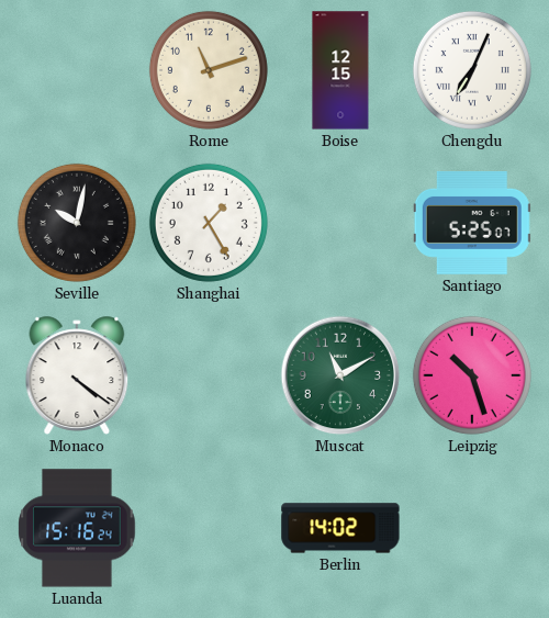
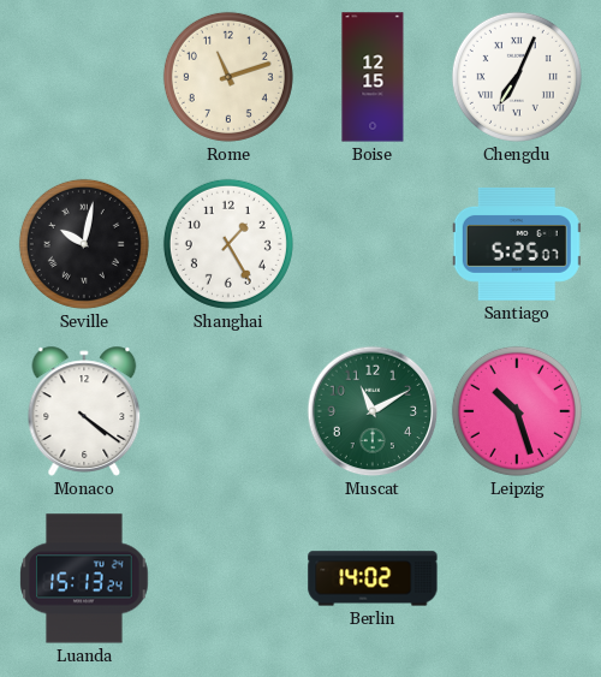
Luanda: 15:16 -> 15:13 (84, 578)
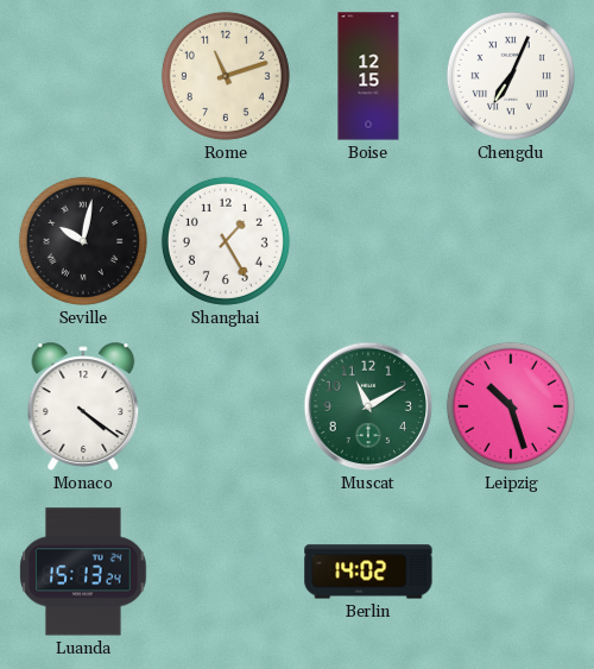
Santiago: 5:25 -> none (517, 244)
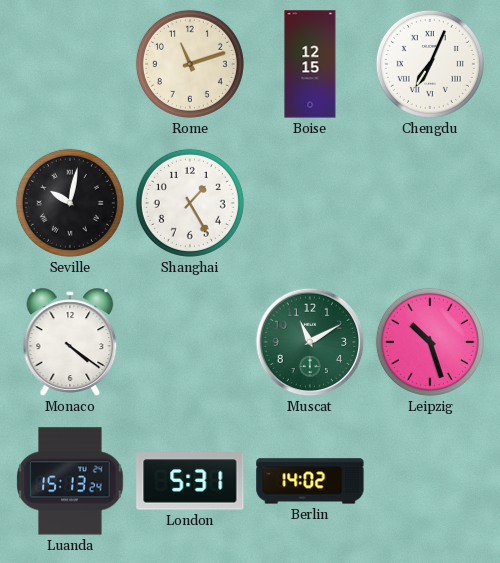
London: none -> 5:31 (190, 481)
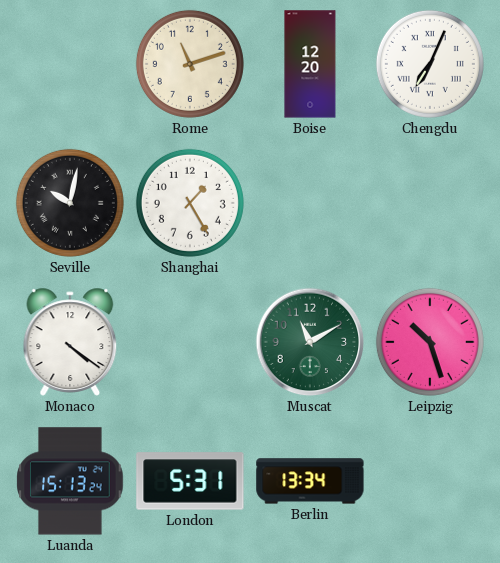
Boise: 12:15 -> 12:20 (310, 64)
Berlin: 14:02 -> 13:34 (310, 481)
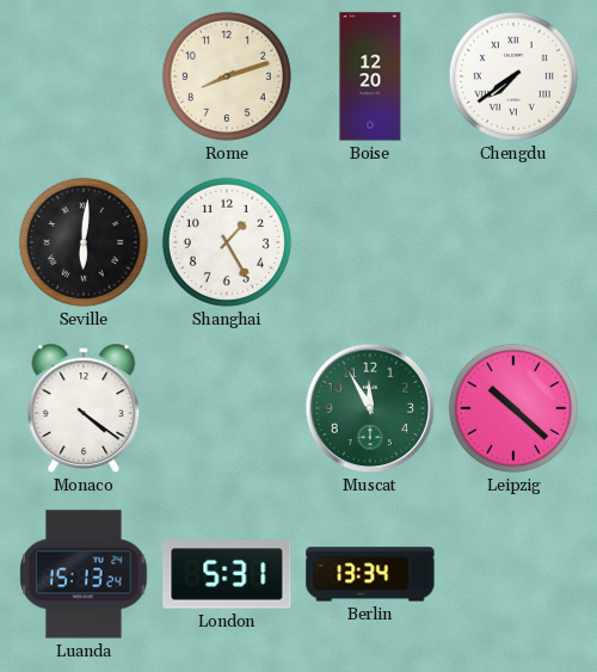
Rome: 11:12 -> 8:12 (227, 76)
Chengdu: 7:04 -> 7:39 (513, 76)
Seville: 10:02 -> 6:01 (84, 242)
Muscat: 11:10 -> 11:55 (370, 408)
Leipzig: 10:27 -> 10:22 (513, 408)
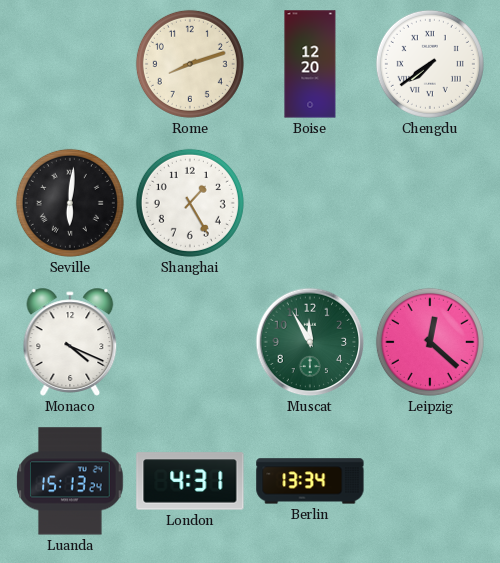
Monaco: 4:21 -> 4:19 (70, 342)
Leipzig: 10:22 -> 12:22 (430, 342)
London: 5:31 -> 4:31 (190, 481)
